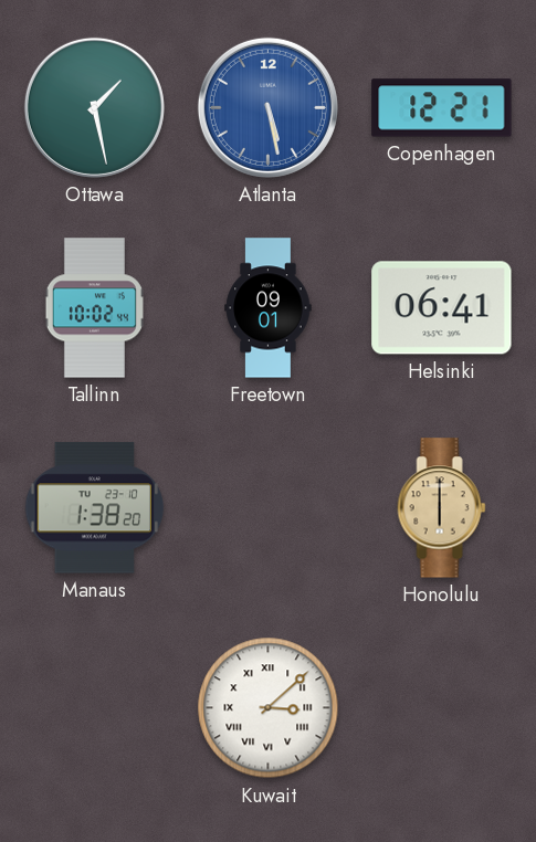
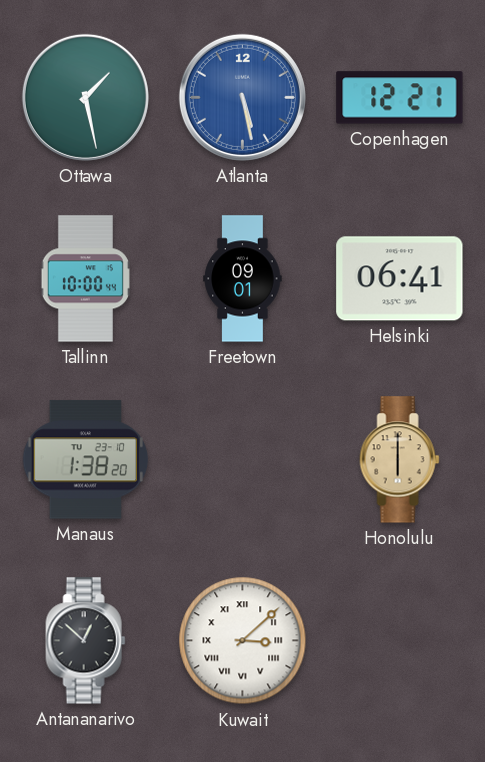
Tallinn: 10:02 -> 10:00 (85, 279)
Antananarivo: none -> 12:52 (86, 641)
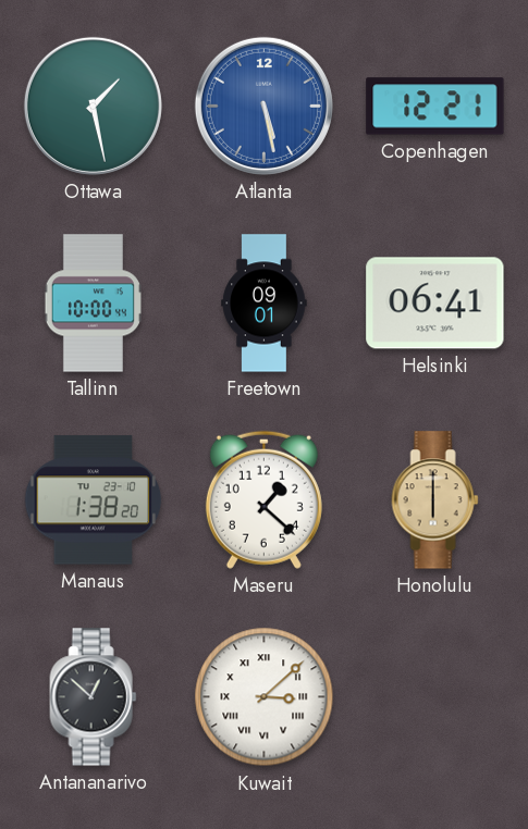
Maseru: none -> 1:22 (263, 499)
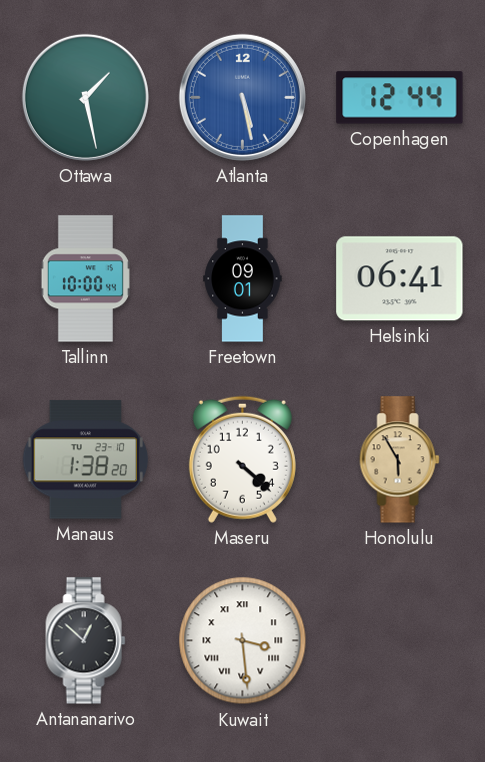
Copenhagen: 12:21 -> 12:44 (400, 98)
Maseru: 1:22 -> 4:22 (242, 459)
Honolulu: 6:00 -> 5:55 (400, 460)
Kuwait: 3:08 -> 3:29 (243, 641)
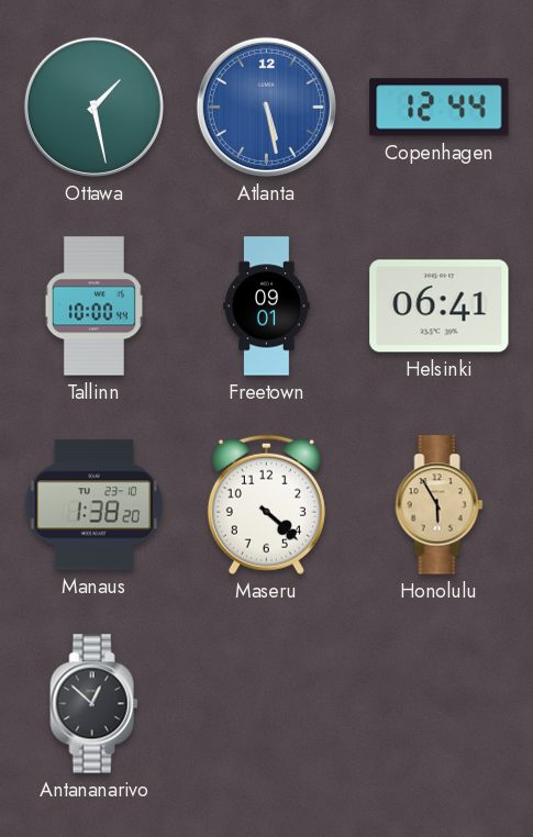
Kuwait: 3:29 -> none (243, 641)
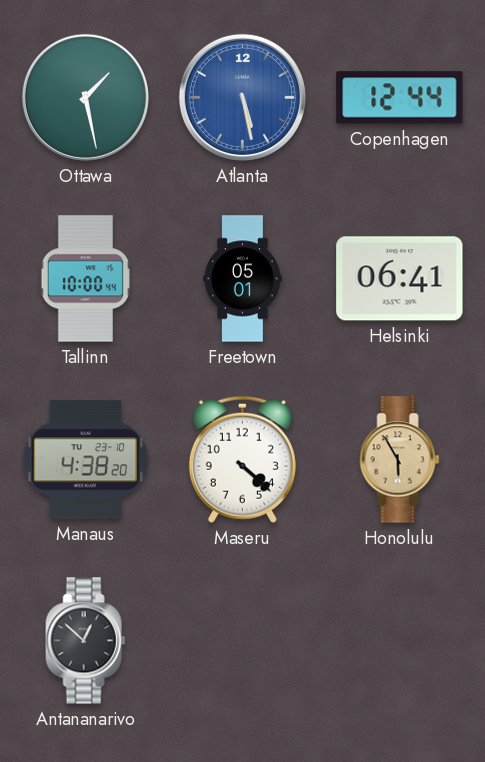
Freetown: 09:01 -> 05:01 (243, 279)
Manaus: 1:38 -> 4:38 (86, 460)
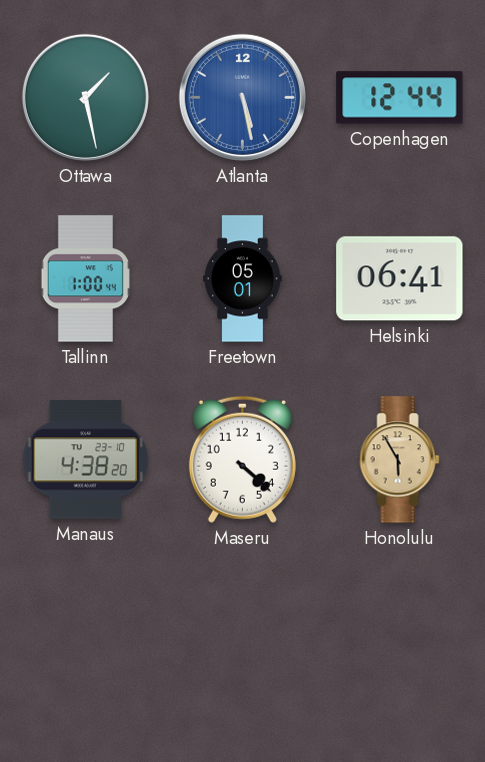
Tallinn: 10:00 -> 1:00 (85, 279)
Antananarivo: 12:52 -> none (86, 641)
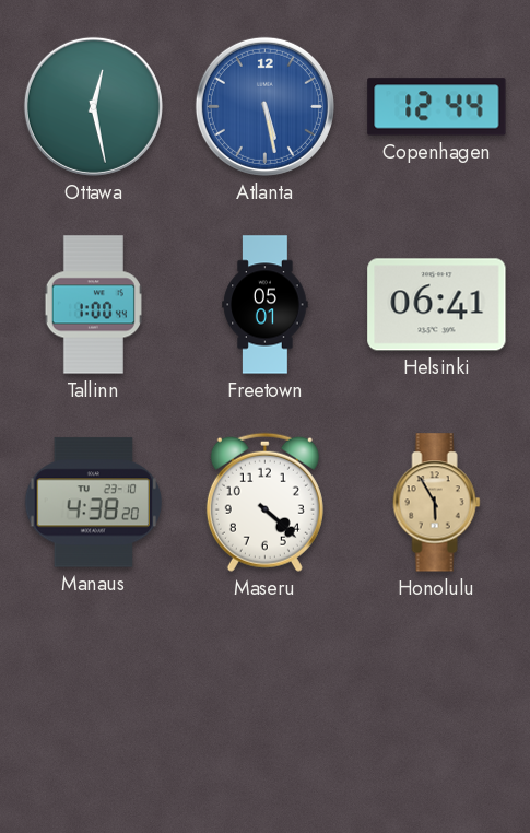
Ottawa: 1:28 -> 12:28 (93, 106)
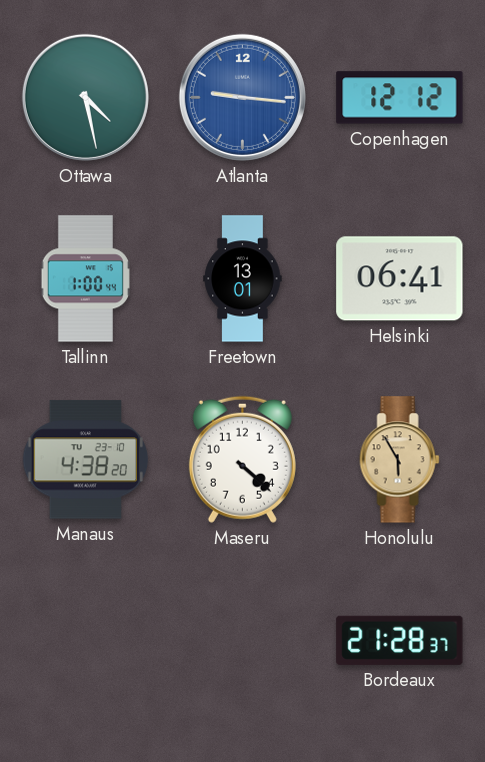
Ottawa: 12:28 -> 4:28 (85, 97)
Atlanta: 5:28 -> 9:16 (242, 97)
Copenhagen: 12:44 -> 12:12 (400, 98)
Freetown: 05:01 -> 13:01 (243, 279)
Bordeaux: none -> 21:28 (400, 640)
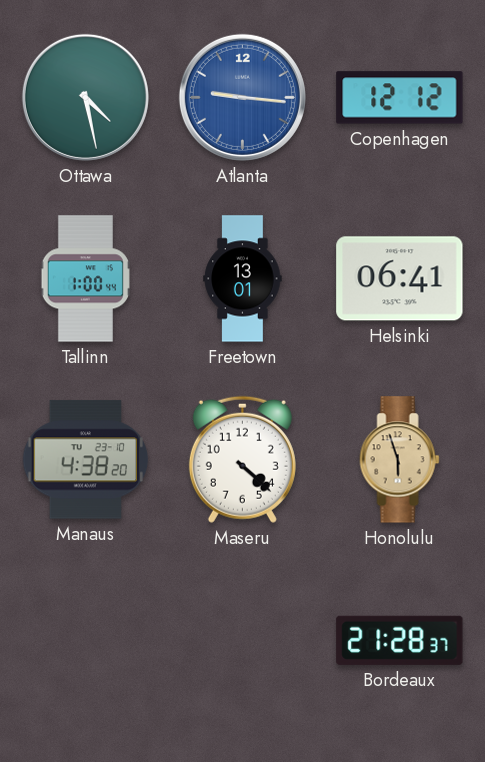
Honolulu: 5:55 -> 5:57 (400, 460)
